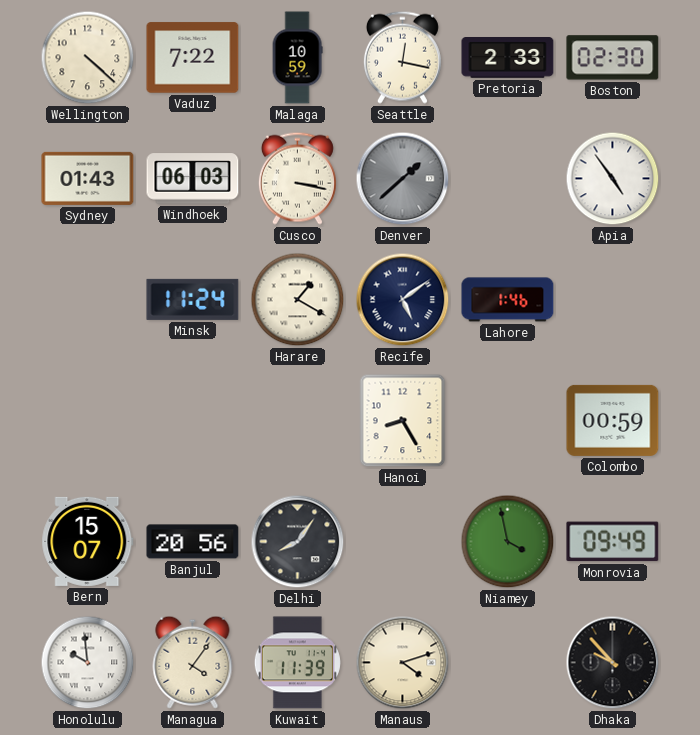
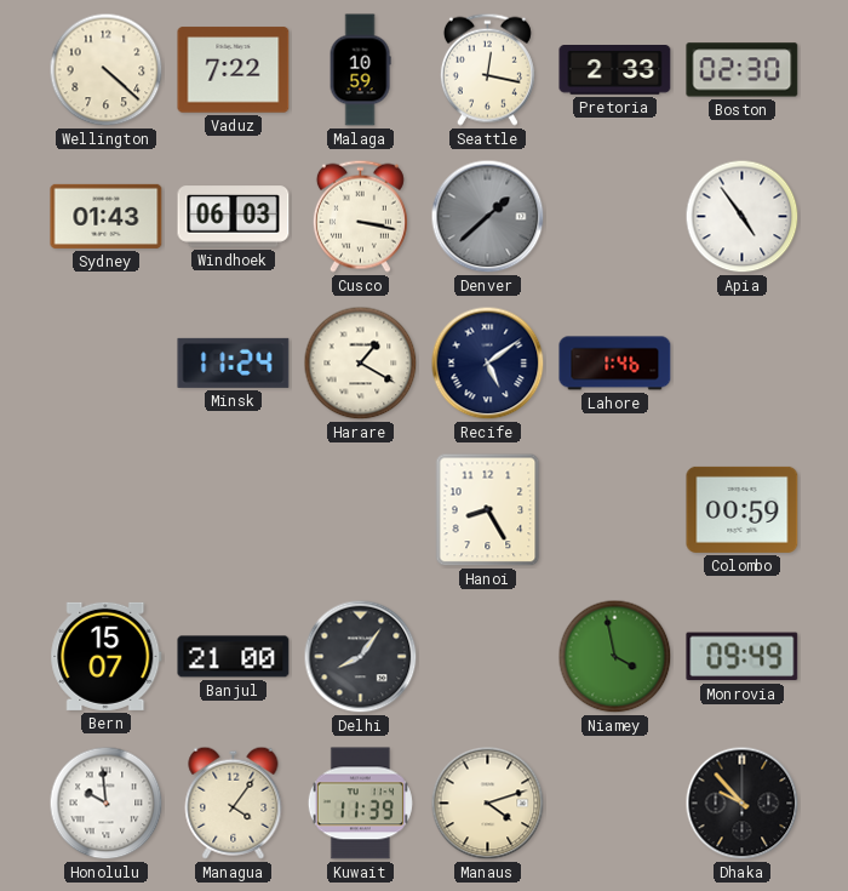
Banjul: 20:56 -> 21:00 (234, 657)
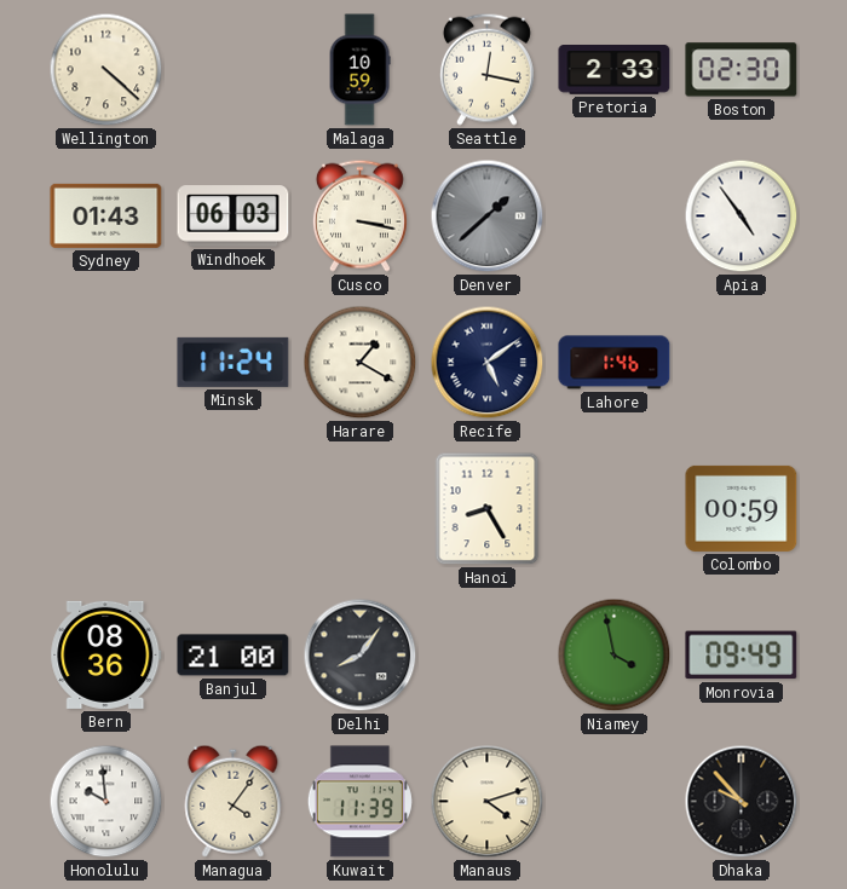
Vaduz: 7:22 -> none (234, 70)
Bern: 15:07 -> 08:36 (106, 654)
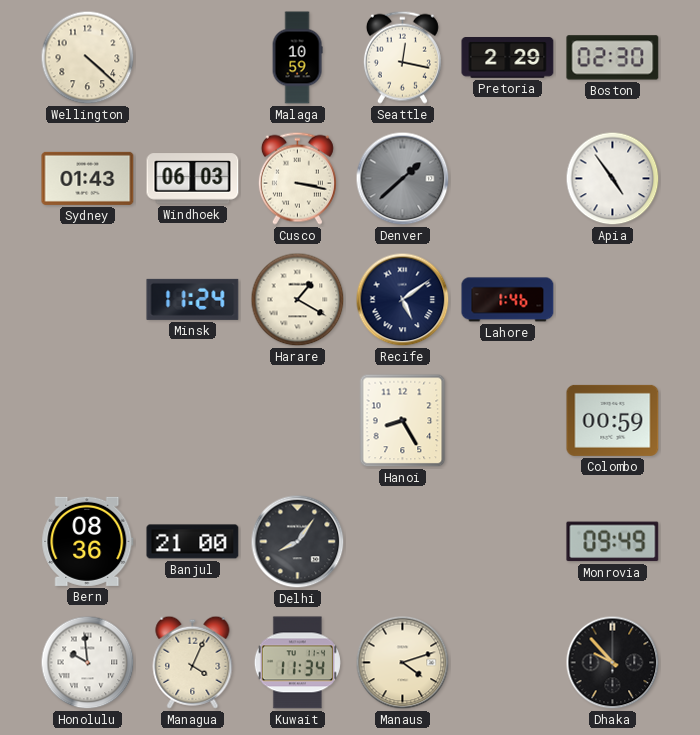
Pretoria: 2:33 -> 2:29 (508, 58)
Niamey: 3:58 -> none (615, 656)
Managua: 4:06 -> 4:04 (193, 662)
Kuwait: 11:39 -> 11:34 (297, 663)
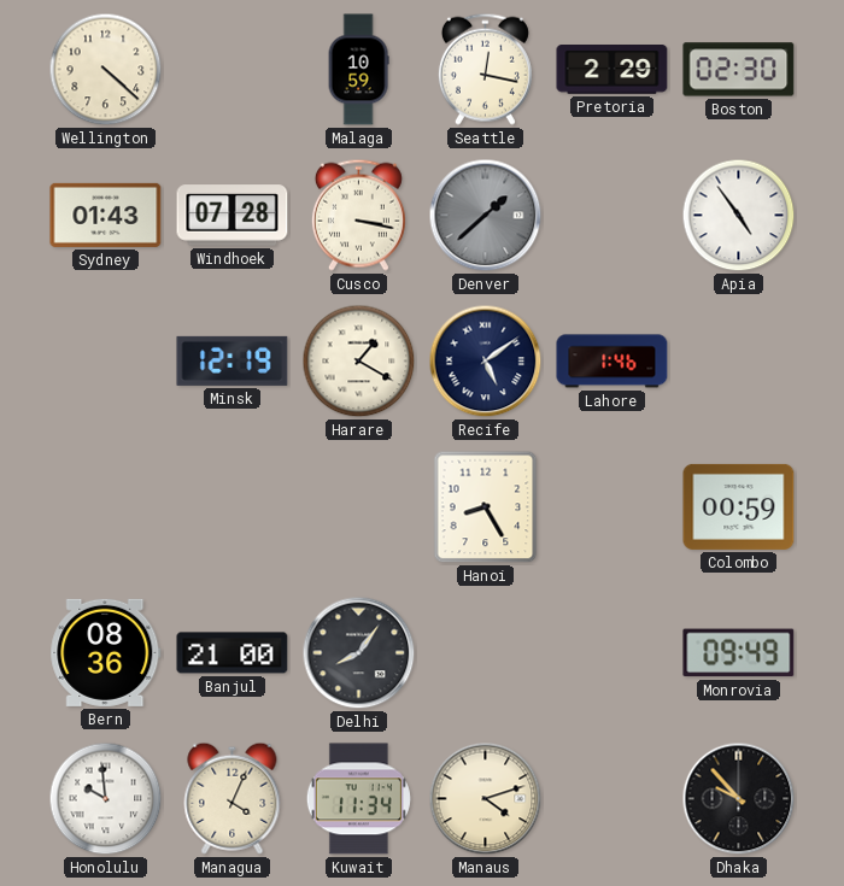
Windhoek: 06:03 -> 07:28 (233, 216)
Minsk: 11:24 -> 12:19 (233, 360)
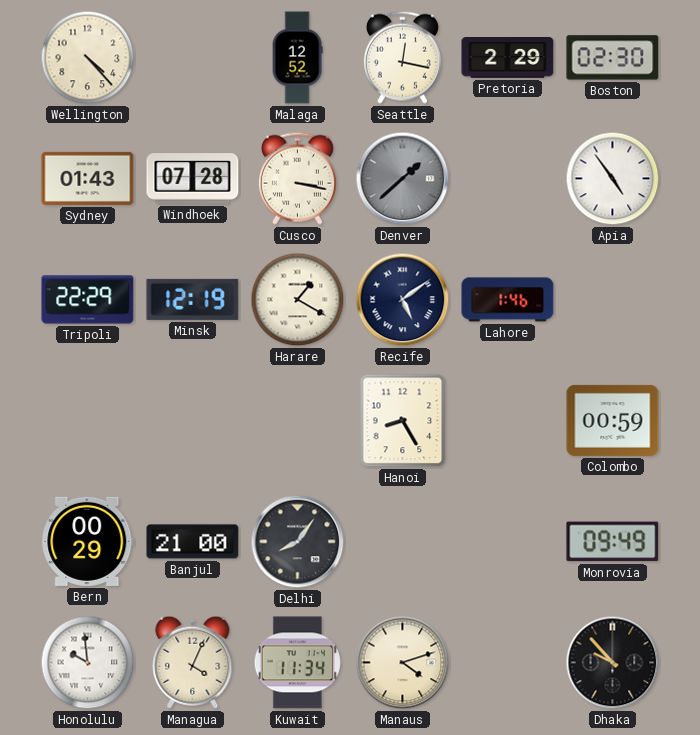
Wellington: 4:22 -> 4:23 (88, 58)
Malaga: 10:59 -> 12:52 (297, 58)
Tripoli: none -> 22:29 (88, 300)
Bern: 08:36 -> 00:29 (88, 541)
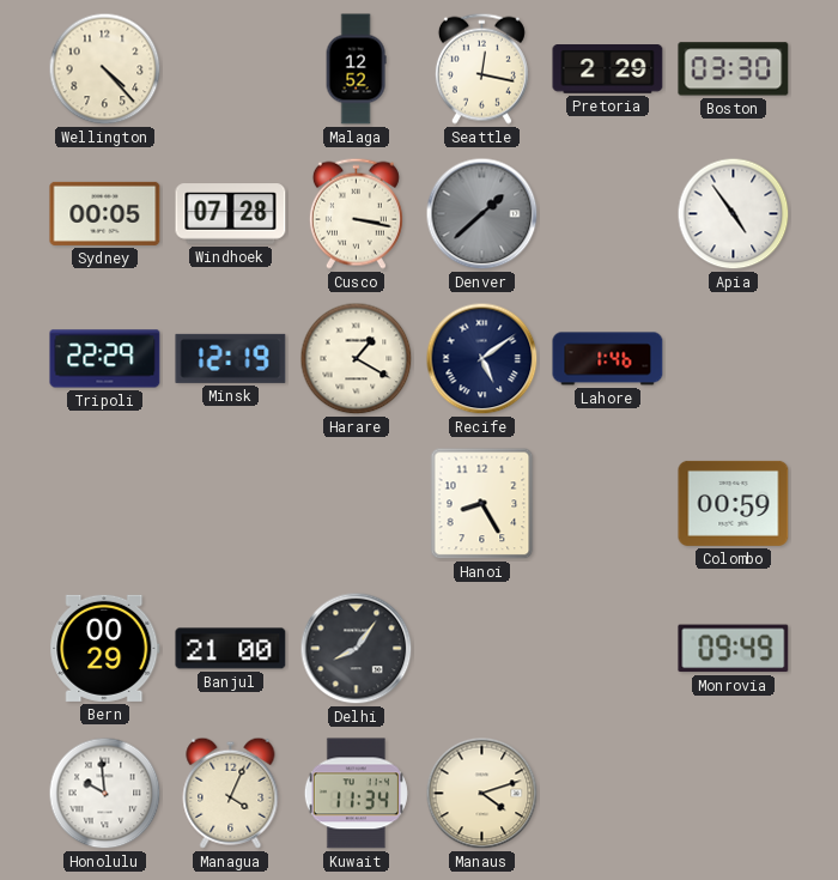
Boston: 02:30 -> 03:30 (734, 69)
Sydney: 01:43 -> 00:05 (105, 213)
Dhaka: 9:53 -> none (613, 663)
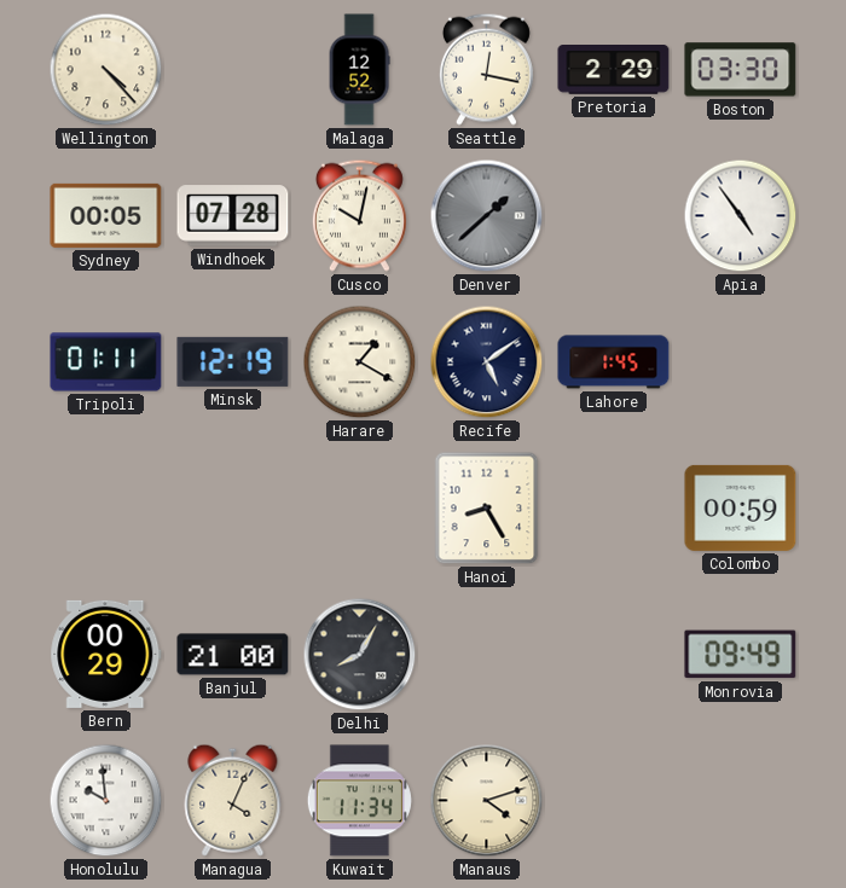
Cusco: 3:17 -> 10:02 (359, 215)
Tripoli: 22:29 -> 01:11 (106, 362)
Lahore: 1:46 -> 1:45 (614, 362)
Delhi: 8:06 -> 8:05 (360, 655)
